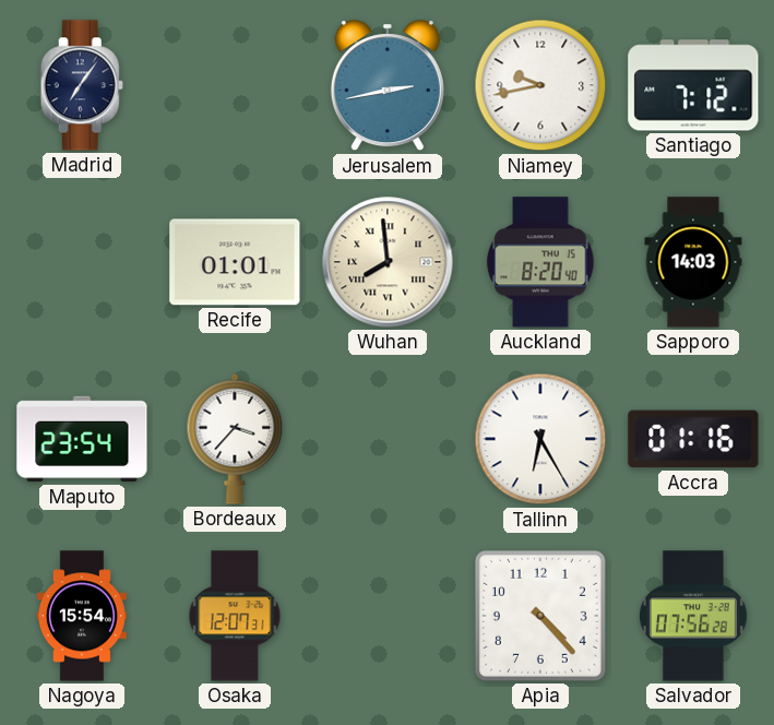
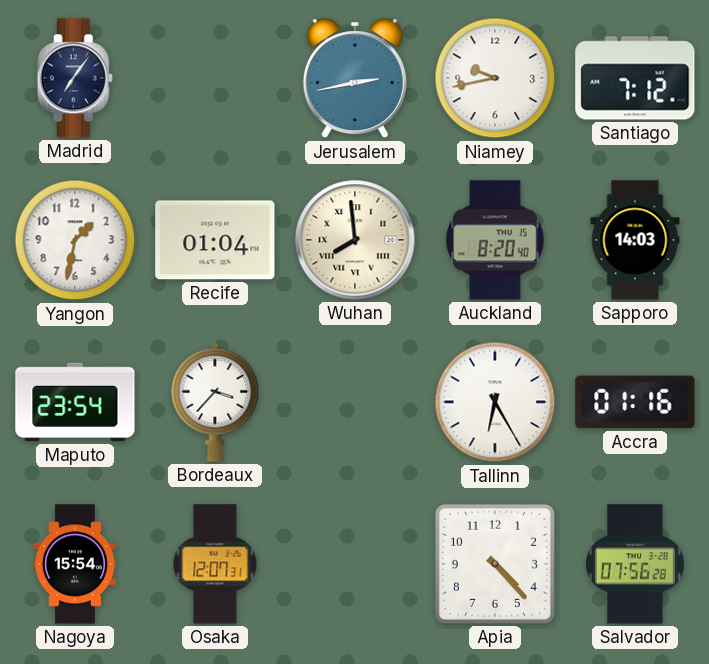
Yangon: none -> 1:32 (75, 240)
Recife: 01:01 -> 01:04 (215, 240)
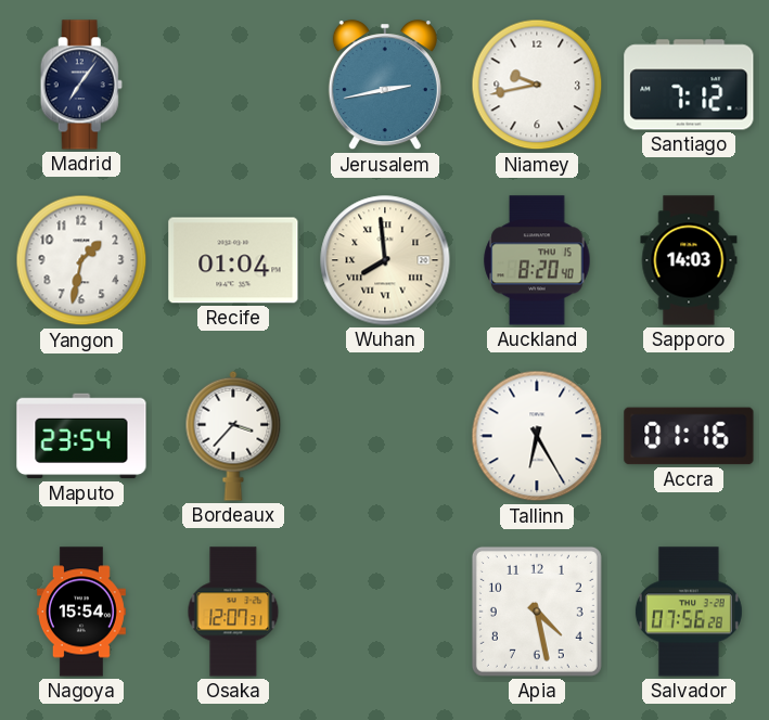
Apia: 4:23 -> 4:28 (537, 612)
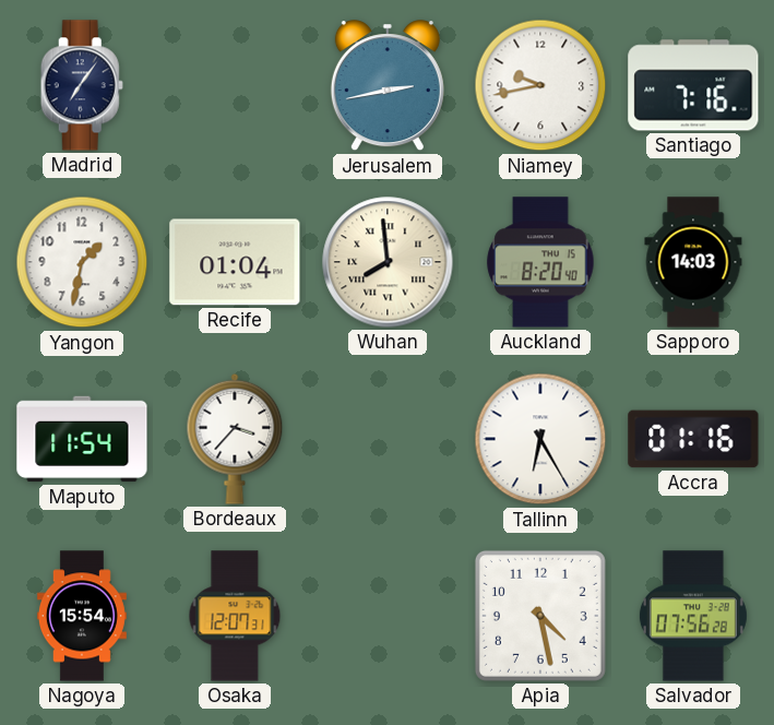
Santiago: 7:12 -> 7:16 (693, 85)
Maputo: 23:54 -> 11:54 (82, 439)
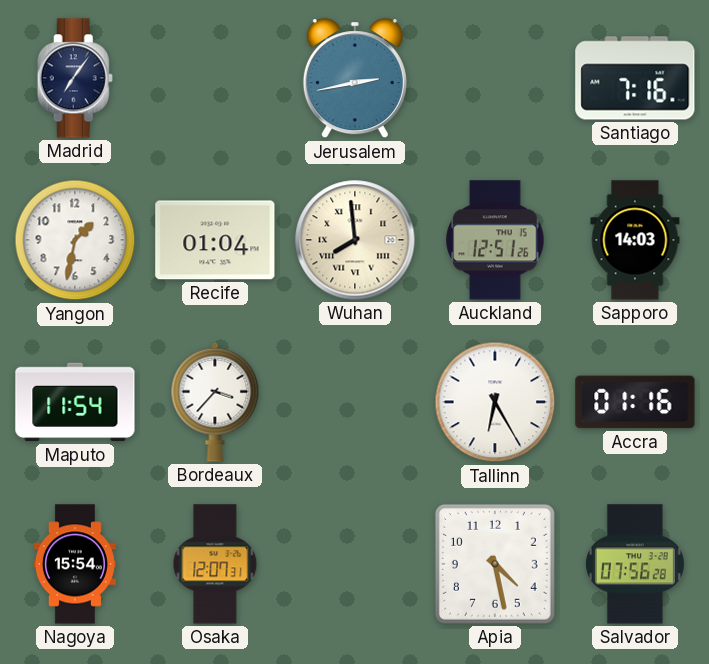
Niamey: 9:43 -> none (540, 85)
Auckland: 8:20 -> 12:51 (495, 240)
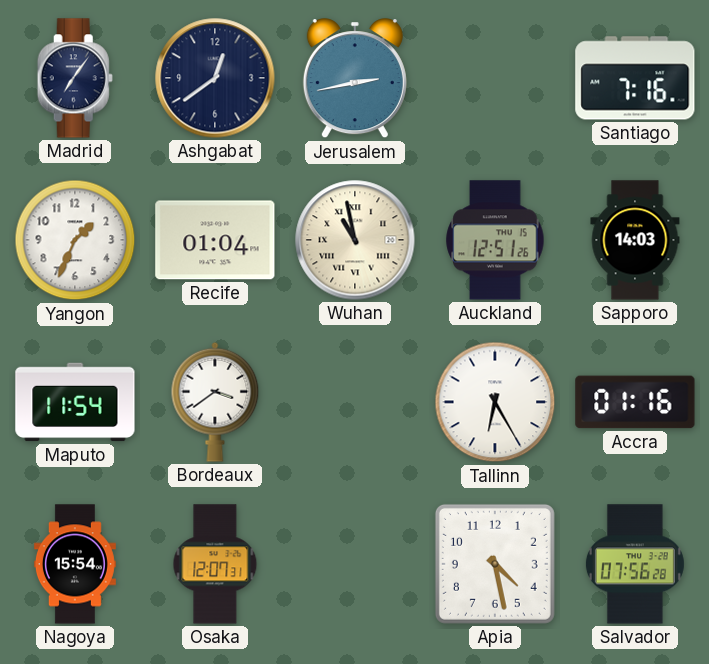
Ashgabat: none -> 12:39 (215, 78)
Yangon: 1:32 -> 1:34 (75, 240)
Wuhan: 7:59 -> 10:58 (355, 240)
Bordeaux: 3:37 -> 3:39 (215, 402)
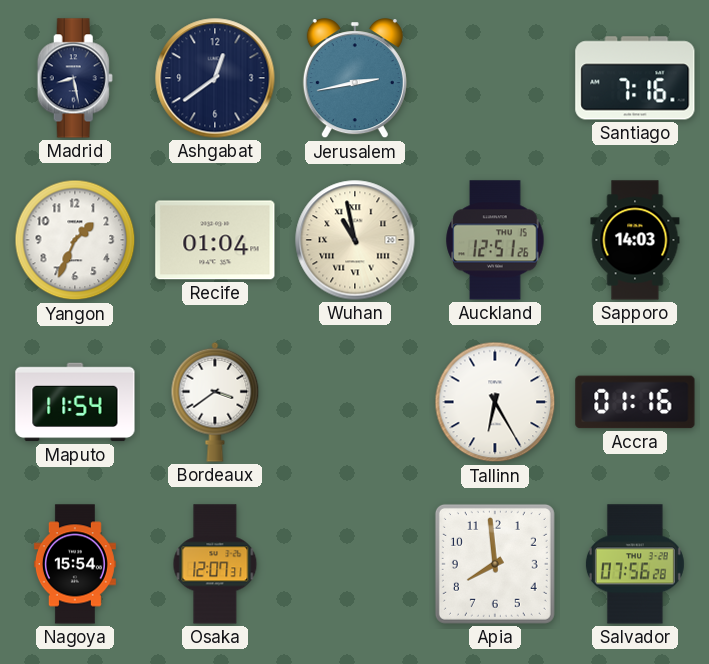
Madrid: 7:06 -> 8:28 (75, 78)
Apia: 4:28 -> 7:59 (495, 564)
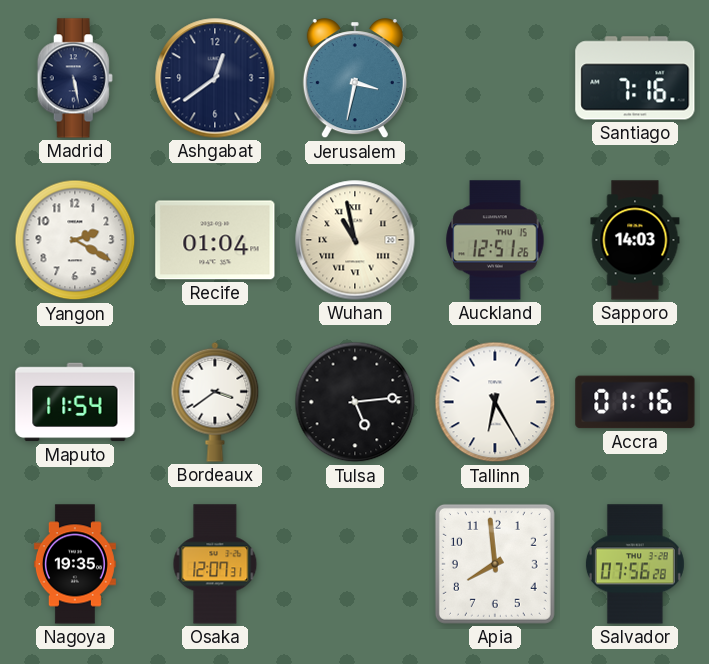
Madrid: 8:28 -> 5:28 (75, 78)
Jerusalem: 2:43 -> 3:32 (355, 79)
Yangon: 1:34 -> 2:20 (75, 240)
Tulsa: none -> 5:14 (355, 402)
Nagoya: 15:54 -> 19:35 (75, 564)
